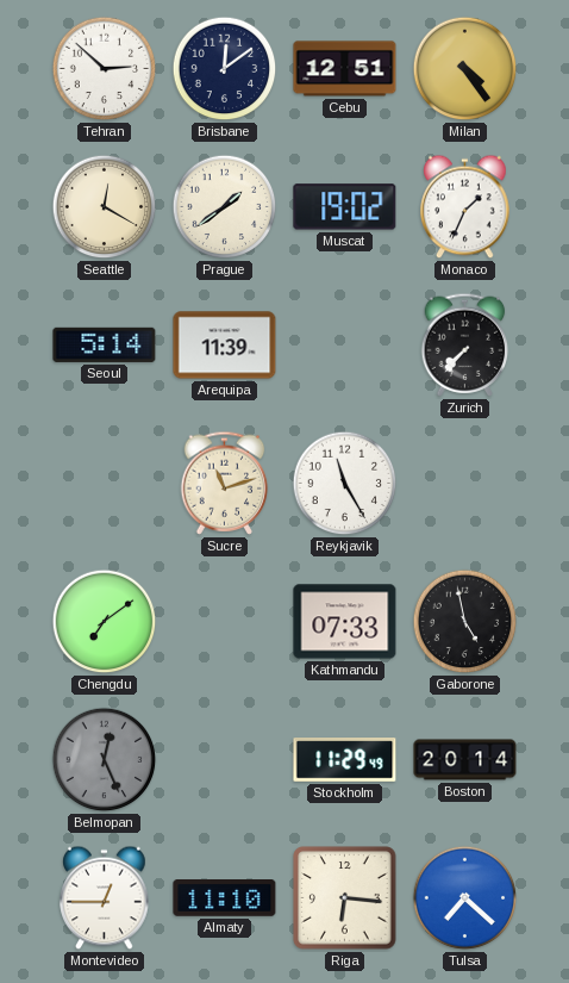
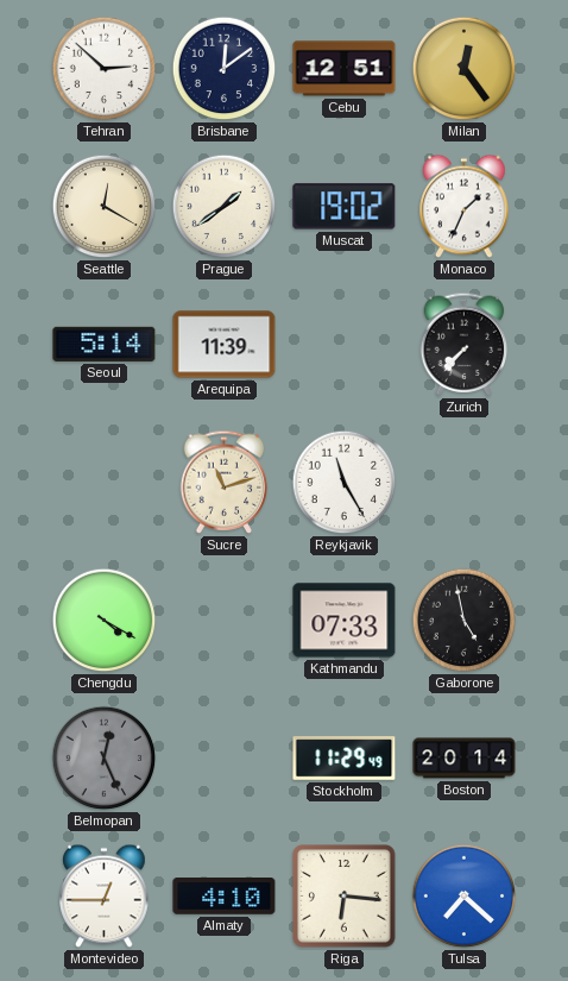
Milan: 4:24 -> 12:24 (465, 69)
Chengdu: 7:09 -> 4:20 (105, 621)
Almaty: 11:10 -> 4:10 (225, 897)
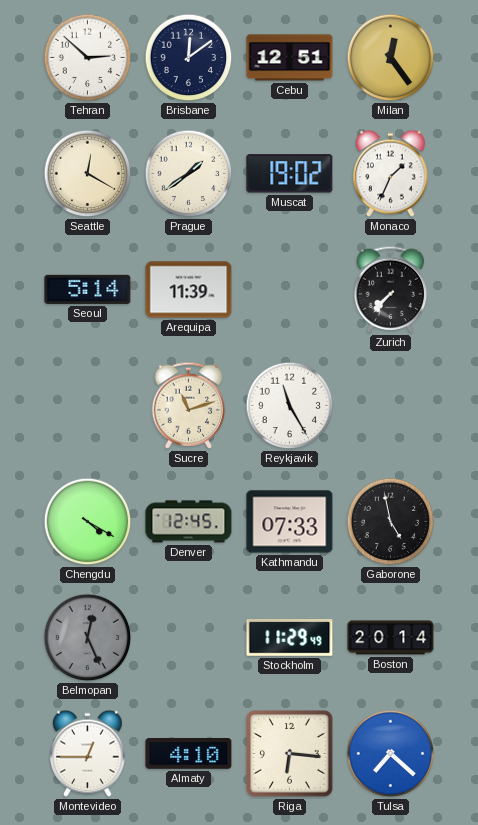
Denver: none -> 12:45 (189, 522)
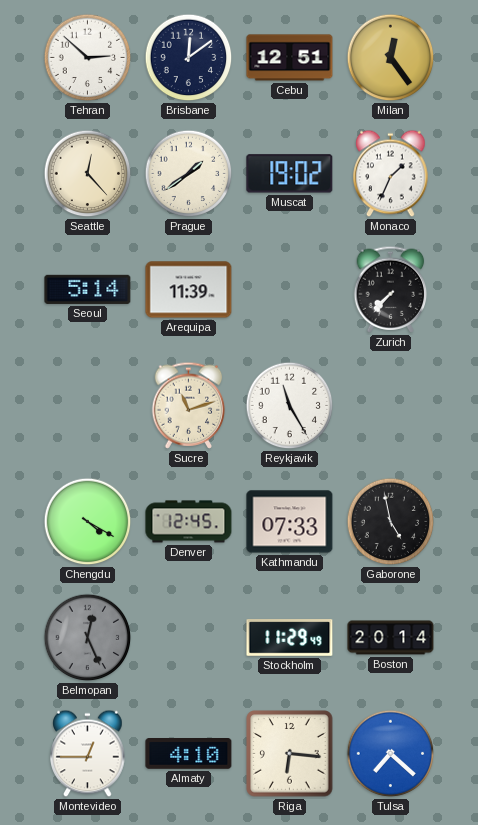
Seattle: 12:20 -> 12:23 (88, 174)
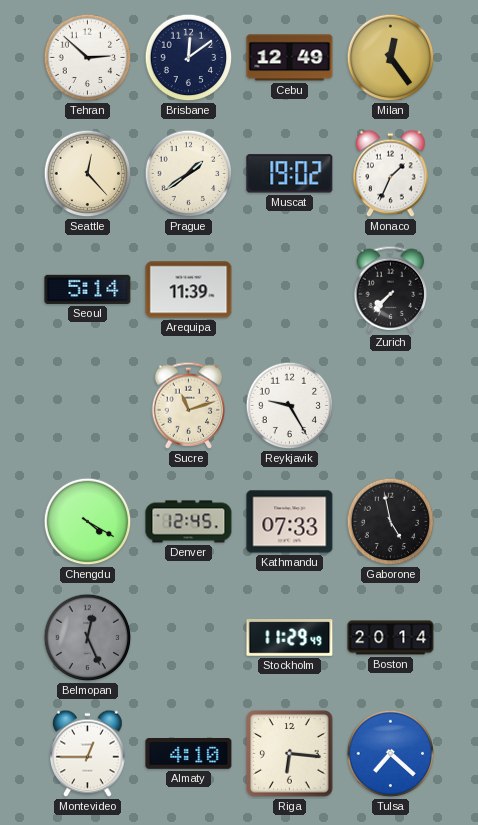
Cebu: 12:51 -> 12:49 (290, 58)
Reykjavik: 11:25 -> 9:25 (290, 406)
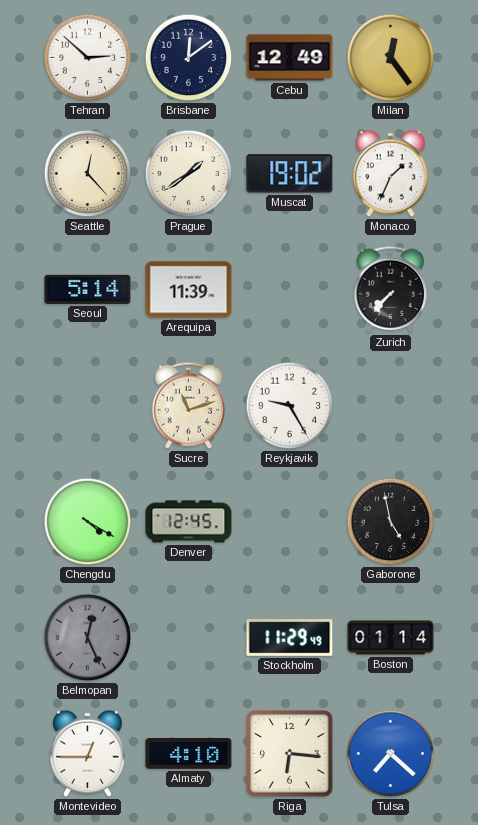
Kathmandu: 07:33 -> none (290, 522)
Boston: 20:14 -> 01:14 (391, 638)
